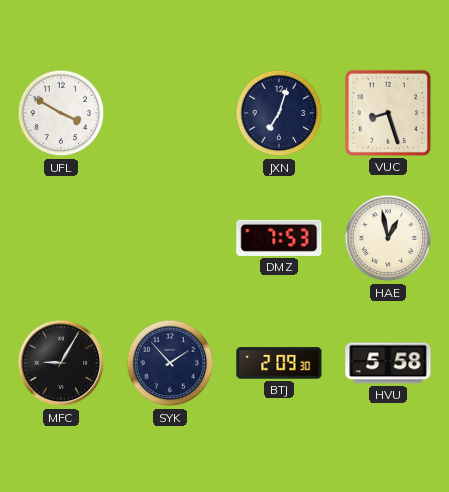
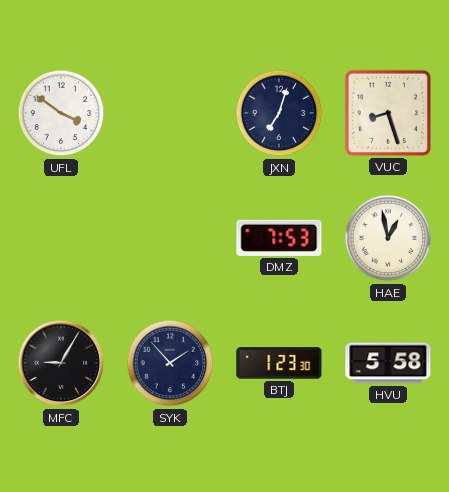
UFL: 3:50 -> 3:51 (61, 113)
BTJ: 2:09 -> 1:23 (279, 363)
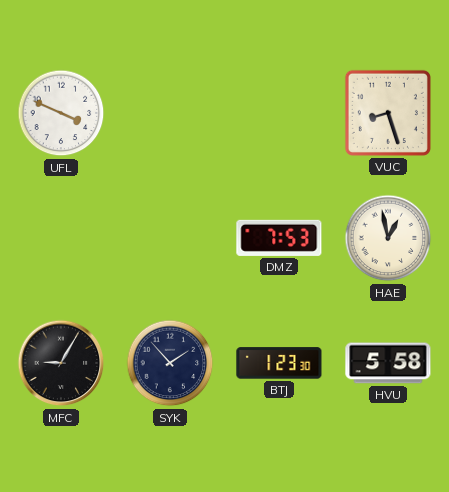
UFL: 3:51 -> 3:49 (61, 113)
JXN: 7:03 -> none (279, 113)
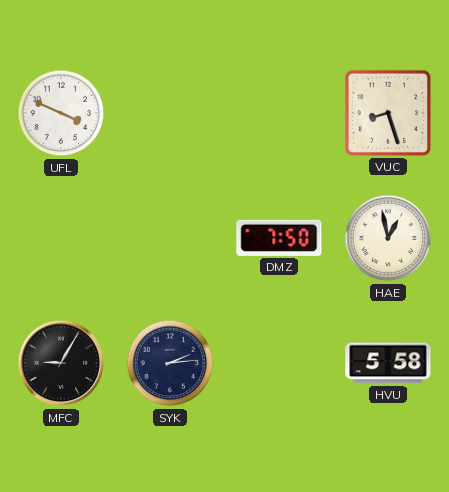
DMZ: 7:53 -> 7:50 (279, 238)
SYK: 1:53 -> 2:14 (170, 363)
BTJ: 1:23 -> none (279, 363)
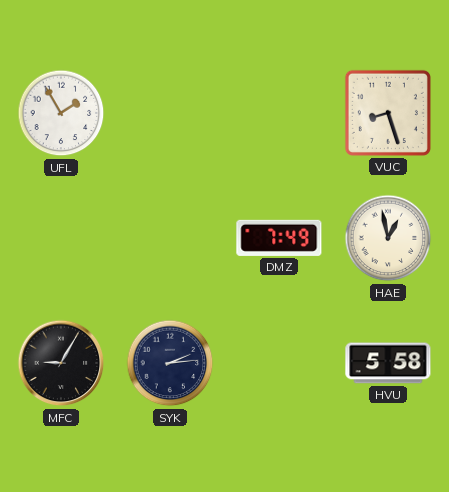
UFL: 3:49 -> 1:55 (61, 113)
DMZ: 7:50 -> 7:49 (279, 238)
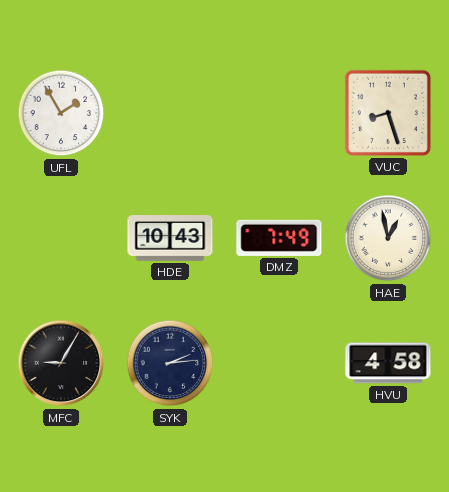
HDE: none -> 10:43 (170, 238)
HVU: 5:58 -> 4:58 (388, 363)
